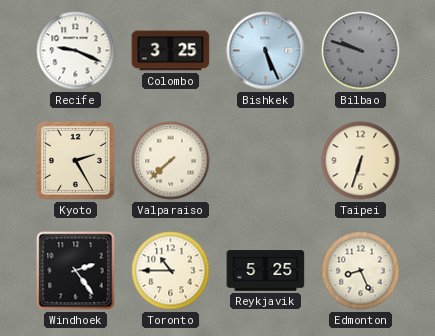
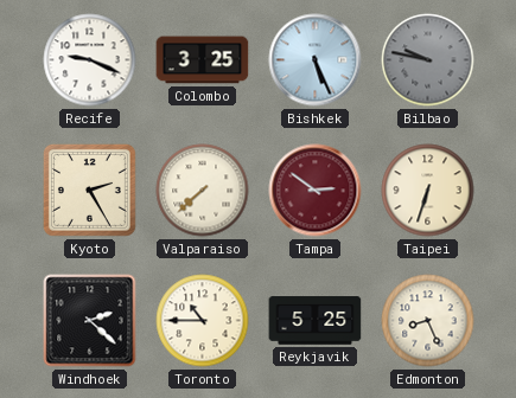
Bilbao: 9:48 -> 9:47 (428, 60)
Tampa: none -> 2:51 (316, 191)
Windhoek: 2:24 -> 2:22 (90, 321)
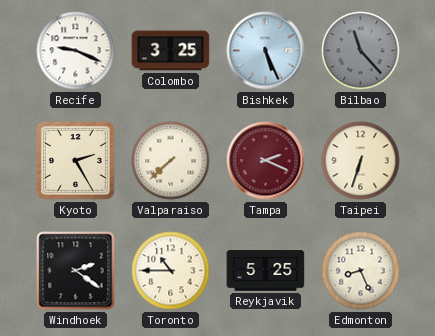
Bilbao: 9:47 -> 11:23 (361, 51)
Tampa: 2:51 -> 2:19 (266, 161)
Windhoek: 2:22 -> 2:21 (76, 271)
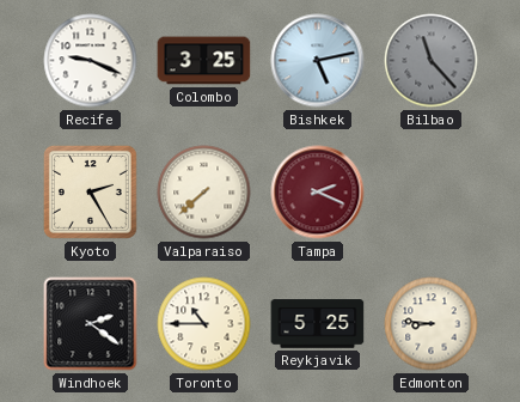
Bishkek: 5:26 -> 5:13 (318, 61)
Taipei: 6:33 -> none (361, 161)
Edmonton: 8:26 -> 8:46 (432, 324)
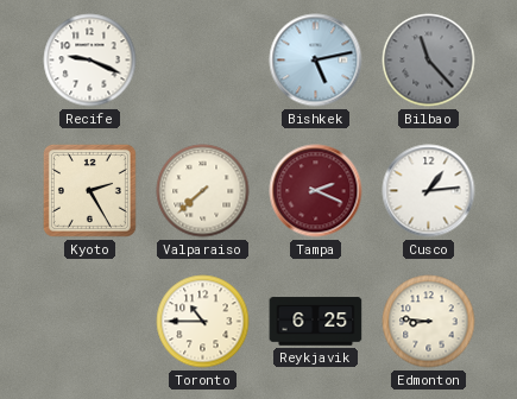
Colombo: 3:25 -> none (204, 61)
Cusco: none -> 1:14 (429, 191)
Windhoek: 2:21 -> none (91, 324)
Reykjavik: 5:25 -> 6:25 (316, 322)
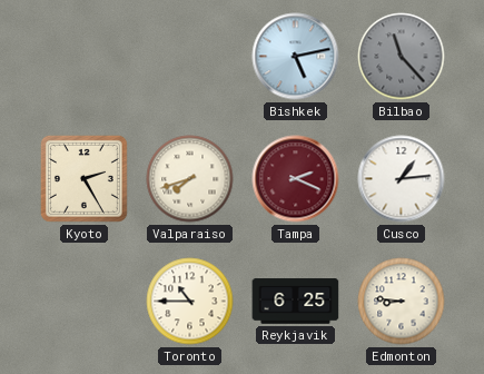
Recife: 9:19 -> none (90, 61)
Valparaiso: 7:38 -> 7:42 (190, 179)
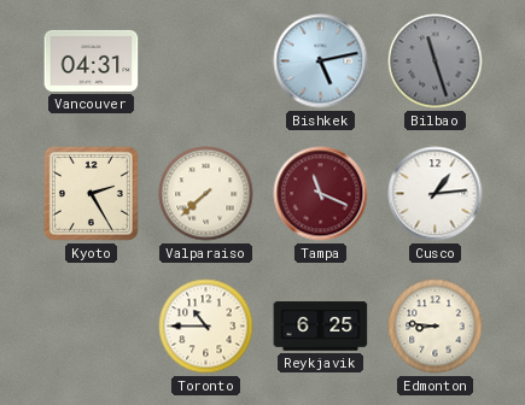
Vancouver: none -> 04:31 (92, 60)
Bilbao: 11:23 -> 11:27 (436, 61)
Valparaiso: 7:42 -> 7:38 (206, 194)
Tampa: 2:19 -> 11:19 (321, 194)
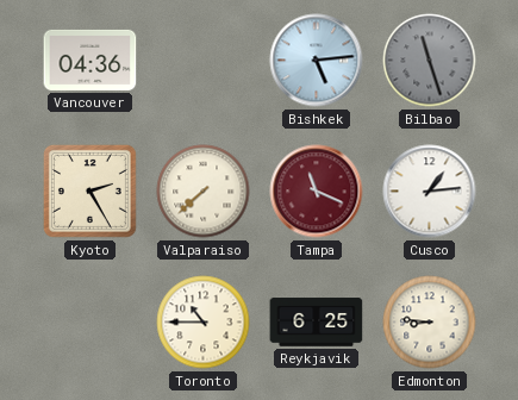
Vancouver: 04:31 -> 04:36 (91, 60)
Bishkek: 5:13 -> 5:14 (317, 61)
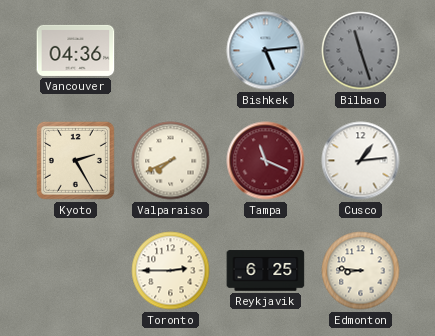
Valparaiso: 7:38 -> 7:41 (171, 161)
Toronto: 10:45 -> 2:45 (171, 271)
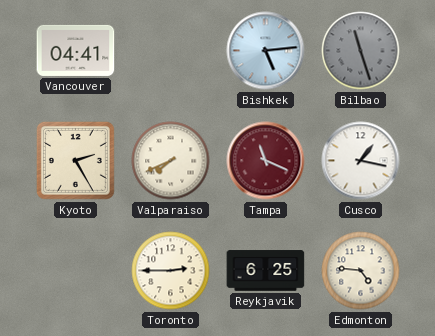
Vancouver: 04:36 -> 04:41 (76, 50)
Cusco: 1:14 -> 1:17 (361, 161)
Edmonton: 8:46 -> 4:46 (361, 271)
